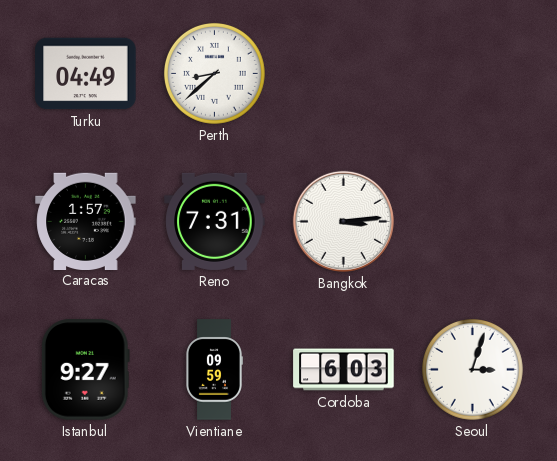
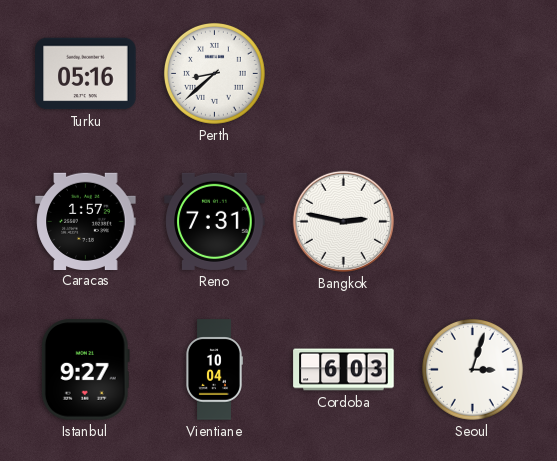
Turku: 04:49 -> 05:16 (86, 74)
Bangkok: 3:14 -> 2:47 (343, 221)
Vientiane: 09:59 -> 10:04 (214, 370)
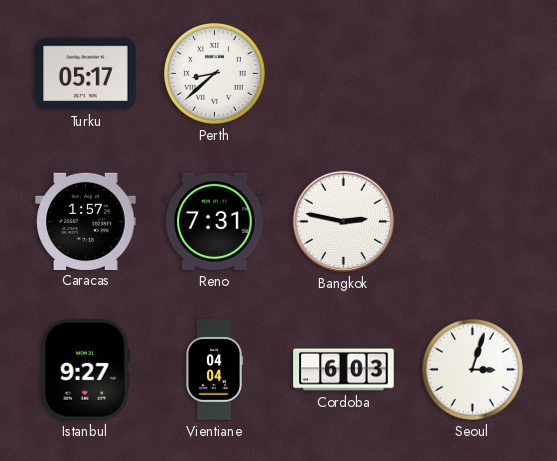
Turku: 05:16 -> 05:17 (86, 74)
Vientiane: 10:04 -> 04:04 (214, 370)
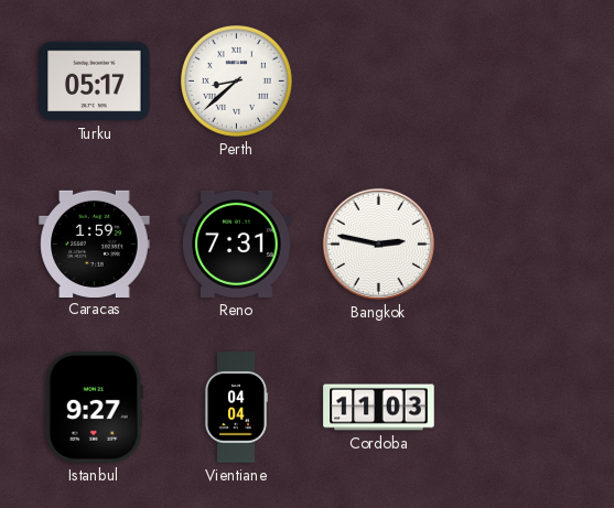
Caracas: 1:57 -> 1:59 (95, 244)
Cordoba: 6:03 -> 11:03 (379, 408)
Seoul: 3:03 -> none (472, 369)
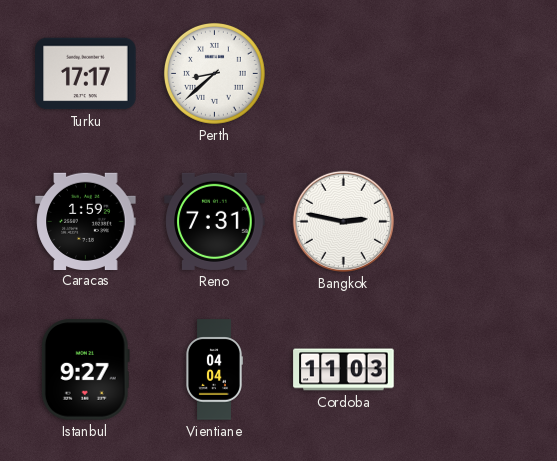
Turku: 05:17 -> 17:17 (86, 74)
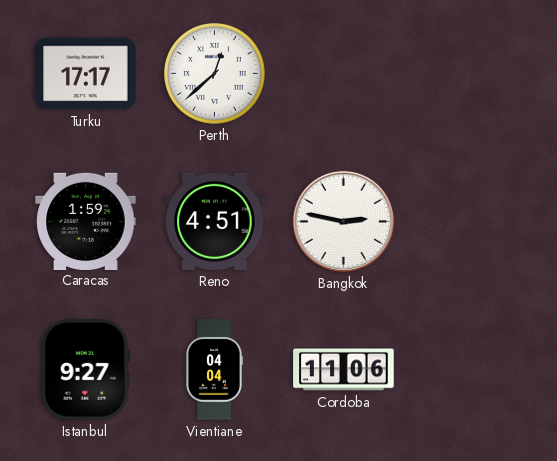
Perth: 8:38 -> 12:38 (214, 73)
Reno: 7:31 -> 4:51 (215, 221)
Cordoba: 11:03 -> 11:06 (344, 370)
